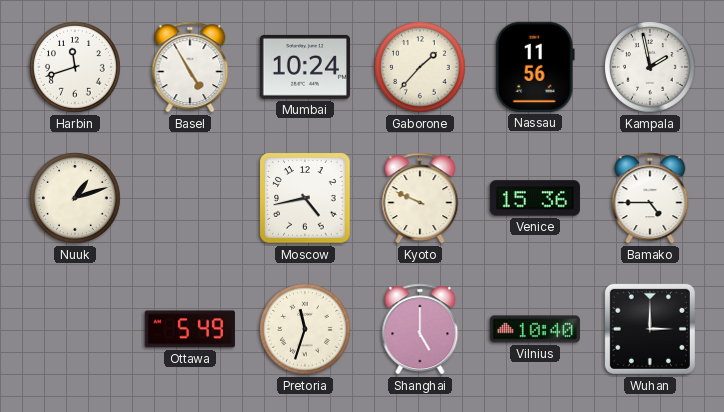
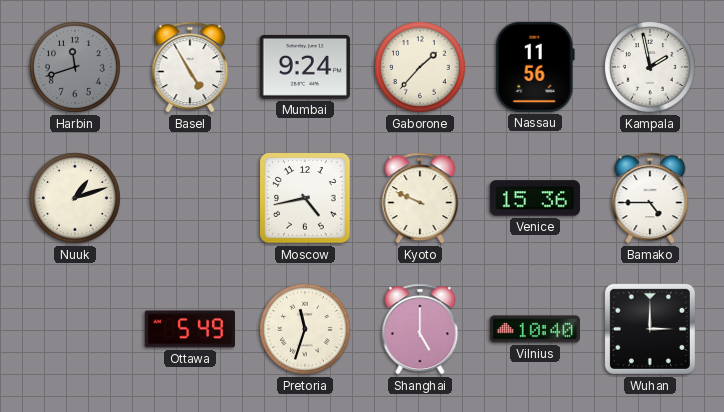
Harbin dial: white -> grey (76, 68)
Mumbai: 10:24 -> 9:24 (305, 67)
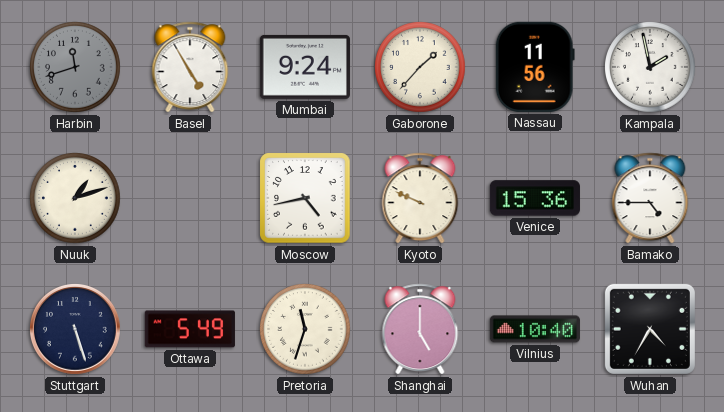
Stuttgart: none -> 5:27 (76, 330)
Wuhan: 3:00 -> 4:35 (650, 329)
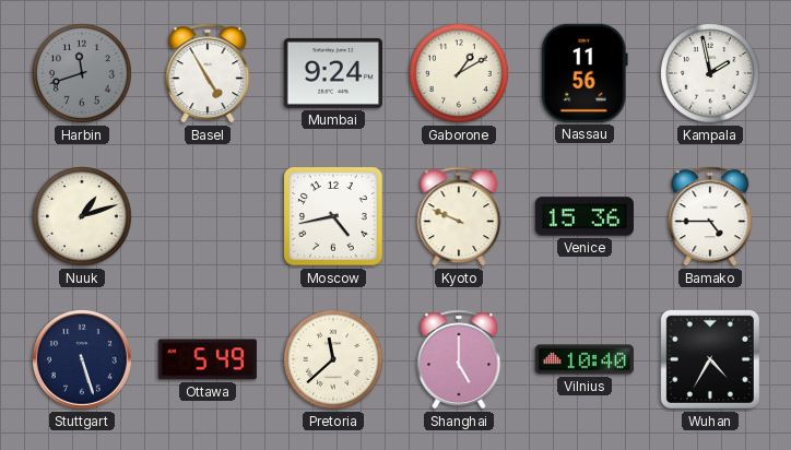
Gaborone: 1:37 -> 1:10 (460, 74)
Pretoria: 11:33 -> 11:38 (334, 360)
